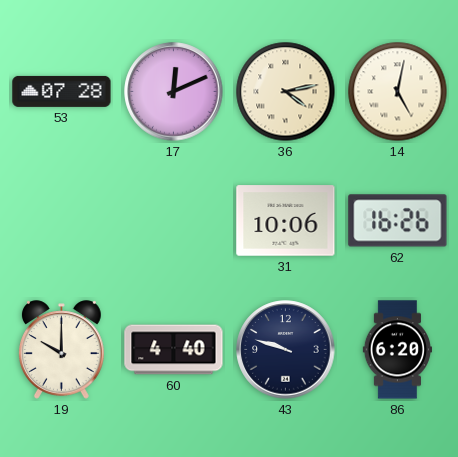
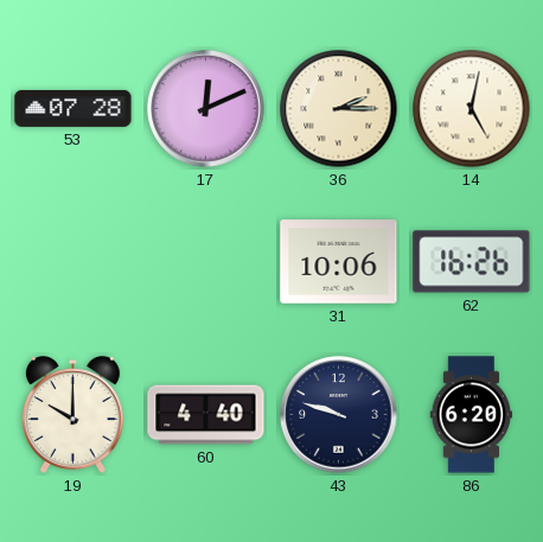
36: 4:13 -> 2:15 (339, 109)
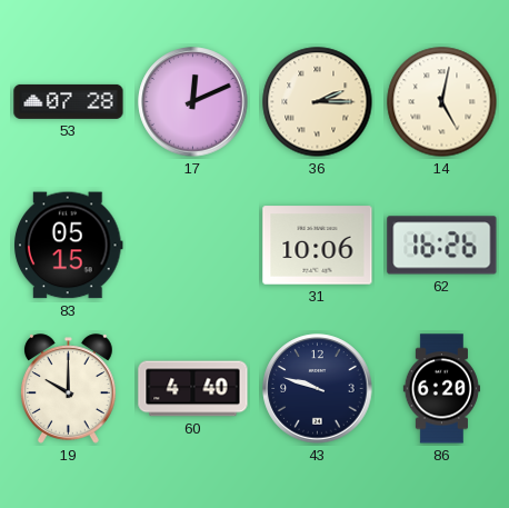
83: none -> 05:15 (69, 246)
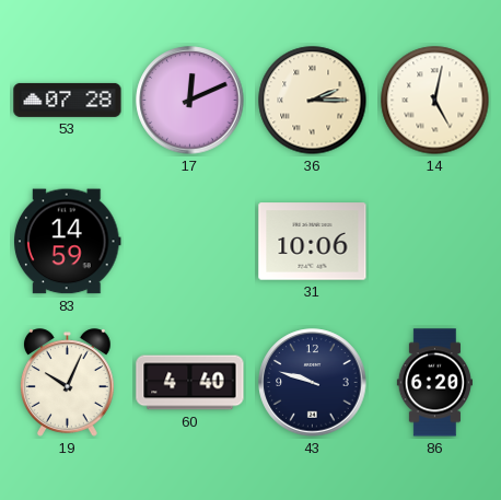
83: 05:15 -> 14:59 (68, 242)
62: 16:26 -> none (442, 246)
19: 10:00 -> 10:04 (67, 383)
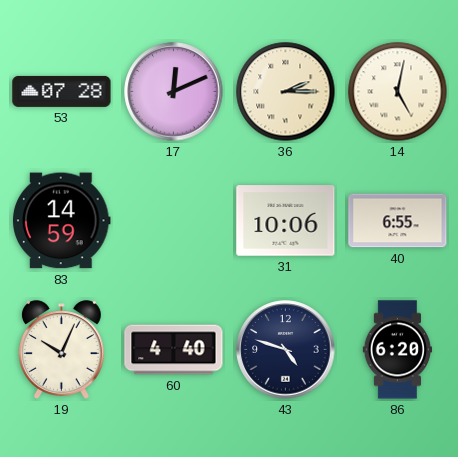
40: none -> 6:55 (398, 221)
43: 9:48 -> 4:48 (286, 350)
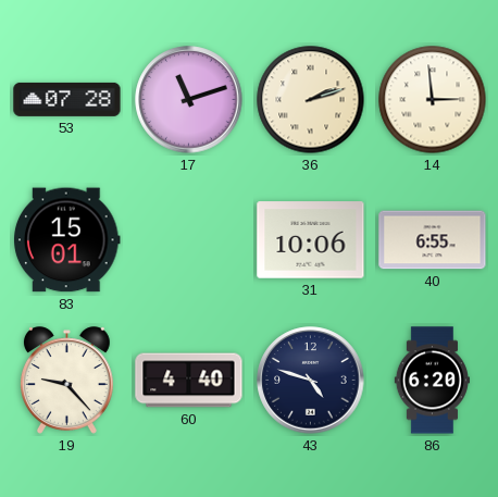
17: 12:11 -> 11:12 (189, 100)
36: 2:15 -> 2:12 (311, 100)
14: 5:02 -> 2:59 (433, 100)
83: 14:59 -> 15:01 (67, 240)
19: 10:04 -> 9:23 (66, 381)
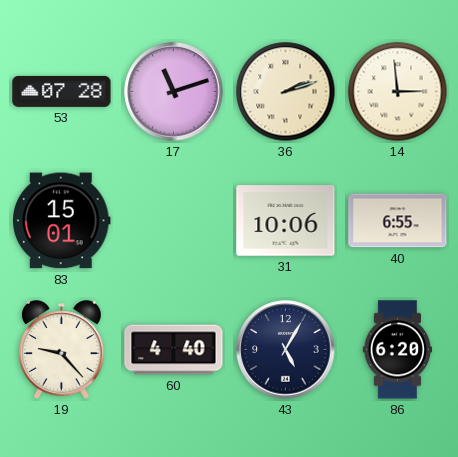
43: 4:48 -> 5:05 (286, 350)
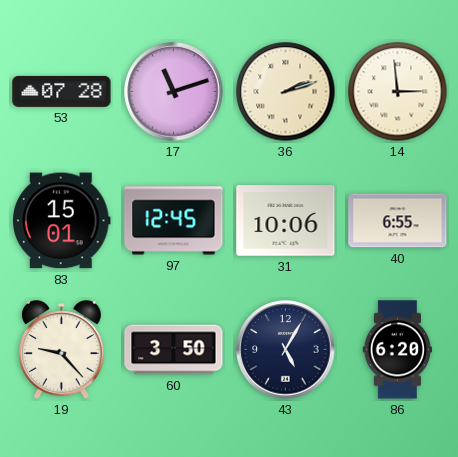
97: none -> 12:45 (174, 221)
60: 4:40 -> 3:50 (174, 350)
